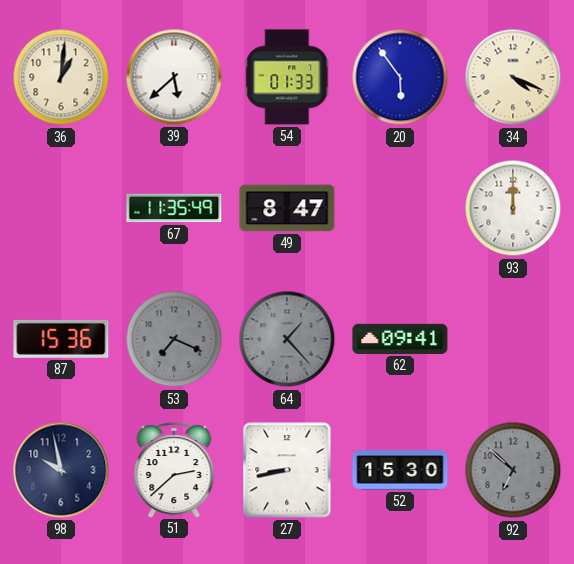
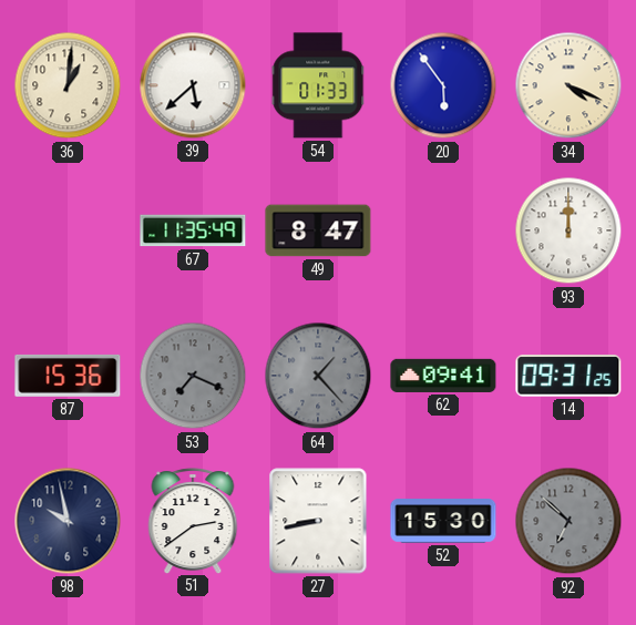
14: none -> 09:31 (568, 376)
51: 2:38 -> 2:39 (193, 521)
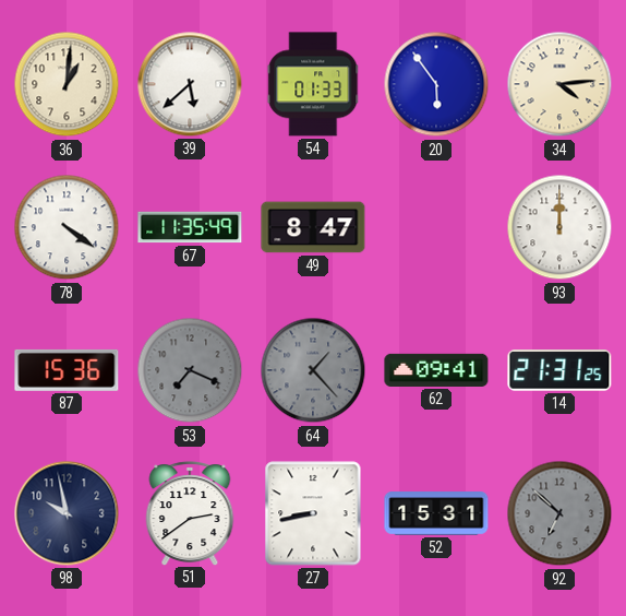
34: 4:19 -> 4:14 (559, 84)
78: none -> 4:21 (67, 227)
14: 09:31 -> 21:31 (559, 370)
52: 15:30 -> 15:31 (436, 513)
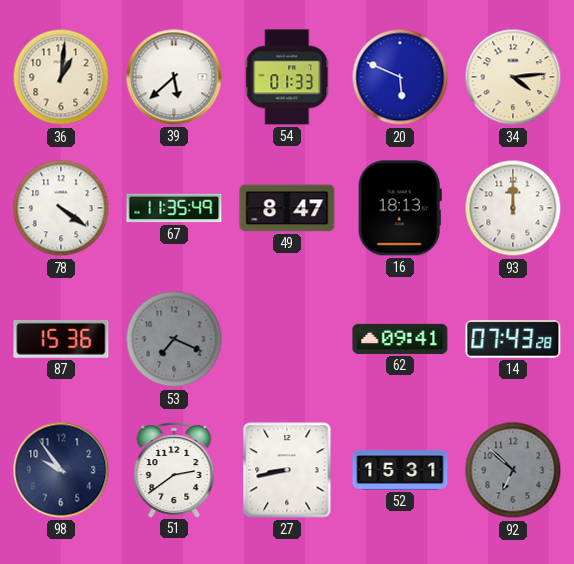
20: 5:54 -> 5:49 (400, 77)
16: none -> 18:13 (400, 208)
64: 1:23 -> none (313, 370)
14: 21:31 -> 07:43 (513, 339)
98: 9:58 -> 9:54 (61, 470)
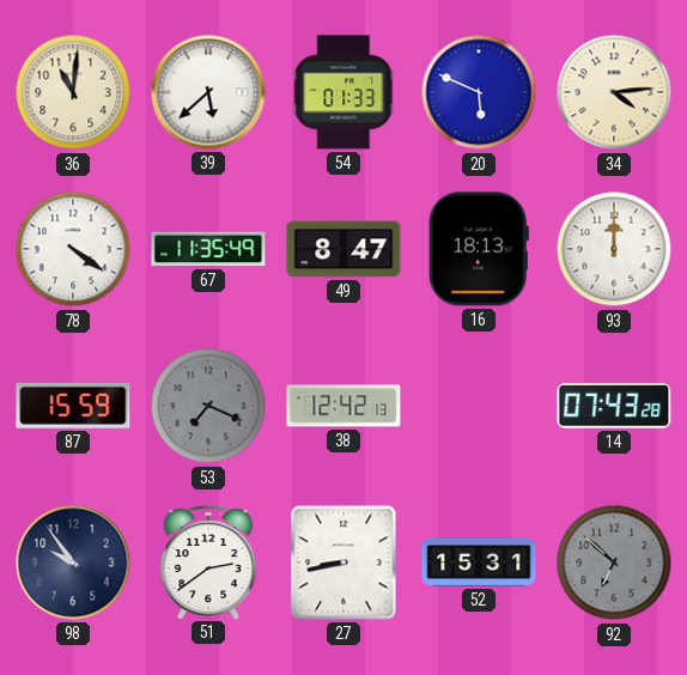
36: 1:01 -> 11:01 (73, 92)
87: 15:36 -> 15:59 (73, 406)
38: none -> 12:42 (343, 406)
62: 09:41 -> none (400, 339)
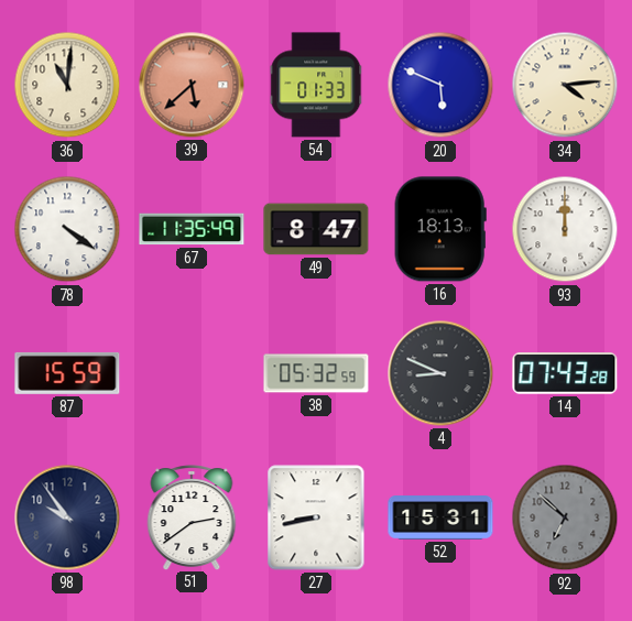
39 dial: white -> salmon (192, 85)
53: 7:19 -> none (208, 406)
38: 12:42 -> 05:32 (316, 373)
4: none -> 8:49 (440, 373)
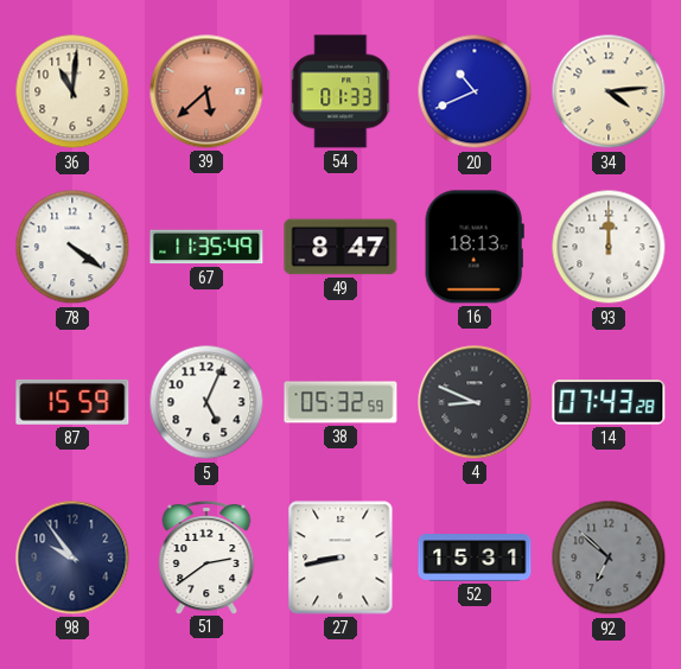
20: 5:49 -> 10:41 (475, 91)
5: none -> 5:04 (206, 402)
